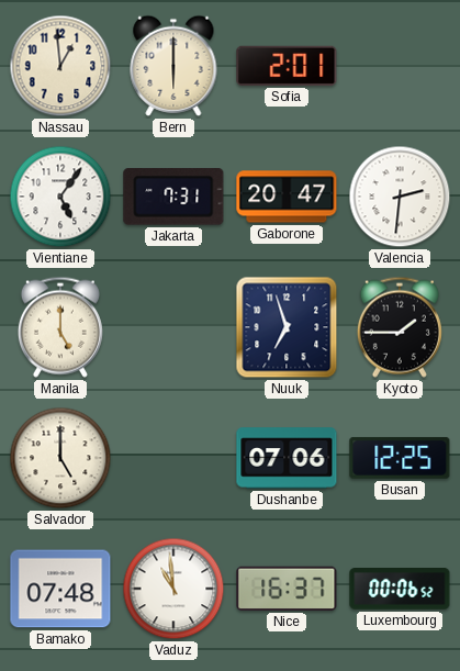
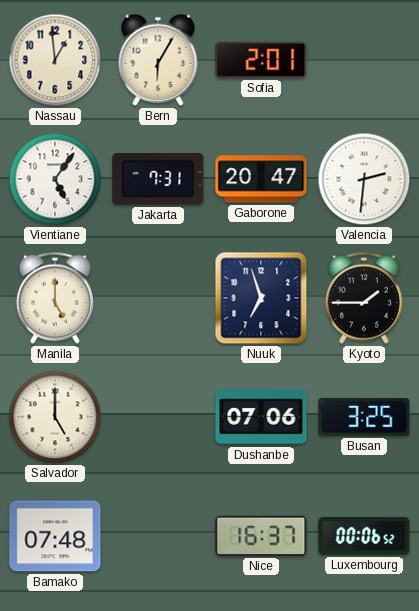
Bern: 6:00 -> 6:05 (158, 60)
Busan: 12:25 -> 3:25 (364, 417)
Vaduz: 10:59 -> none (173, 589)
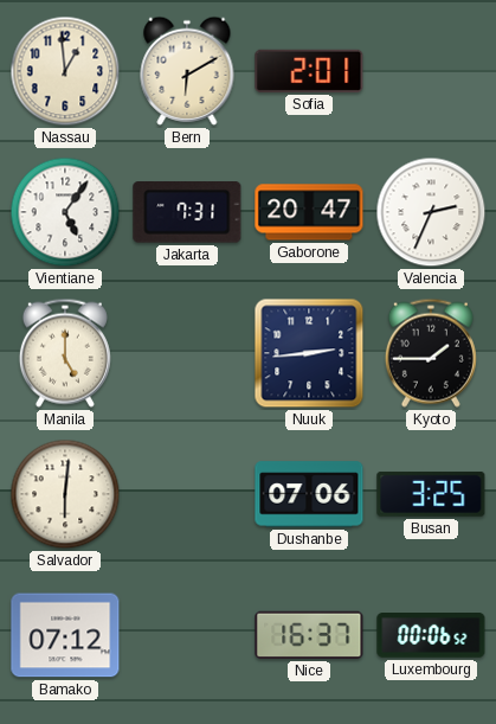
Bern: 6:05 -> 6:10 (187, 71)
Valencia: 2:31 -> 2:34 (431, 212)
Nuuk: 6:57 -> 2:44 (309, 353)
Salvador: 5:00 -> 6:01 (65, 494)
Bamako: 07:48 -> 07:12 (65, 635)
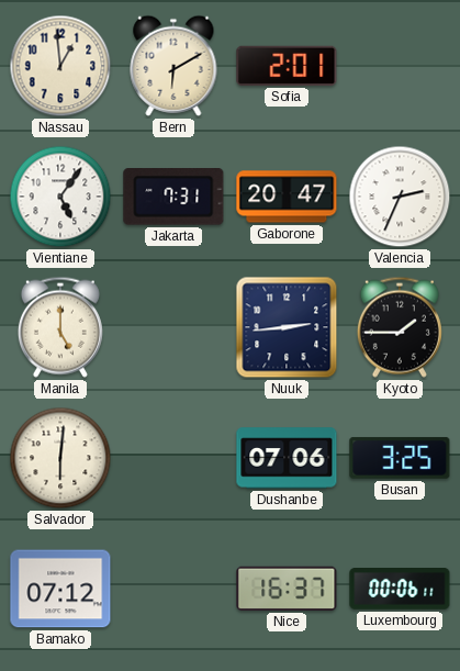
Luxembourg: 00:06:52 -> 00:06:11 (400, 590)
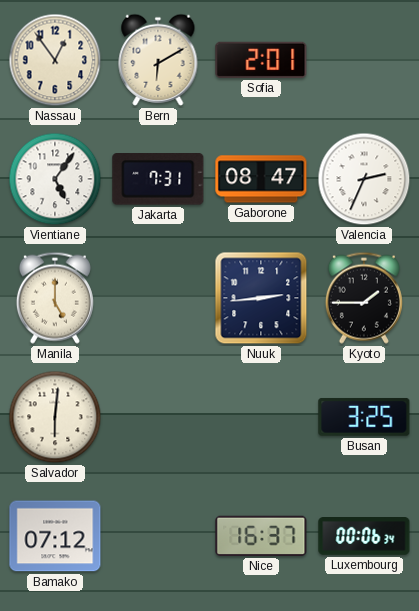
Nassau: 12:59 -> 12:54 (55, 60)
Gaborone: 20:47 -> 08:47 (261, 179)
Dushanbe: 07:06 -> none (287, 458)
Luxembourg: 00:06:11 -> 00:06:34 (364, 537)
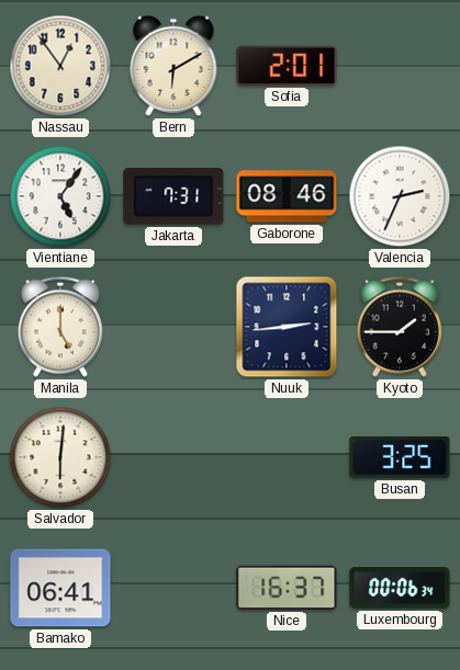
Gaborone: 08:47 -> 08:46 (287, 196)
Bamako: 07:12 -> 06:41 (60, 588)
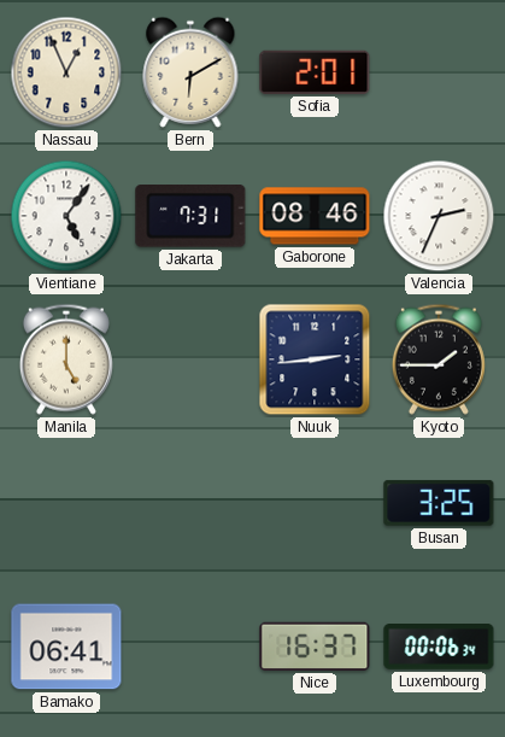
Nassau: 12:54 -> 12:56 (66, 72)
Salvador: 6:01 -> none (60, 457)
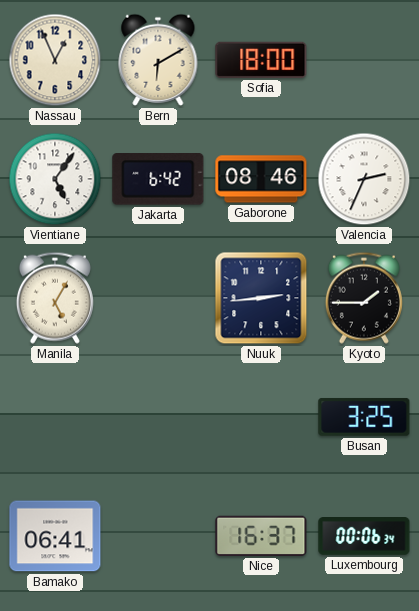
Sofia: 2:01 -> 18:00 (261, 60)
Jakarta: 7:31 -> 6:42 (158, 179)
Manila: 5:00 -> 5:05 (55, 298)
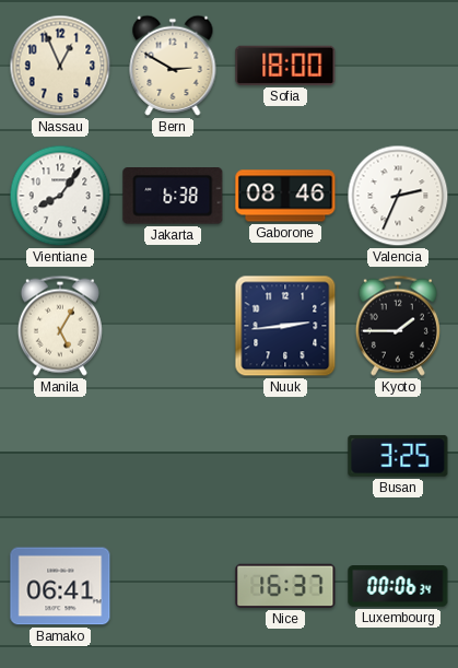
Bern: 6:10 -> 2:50 (173, 66)
Vientiane: 5:06 -> 8:06 (60, 196)
Jakarta: 6:42 -> 6:38 (173, 196)
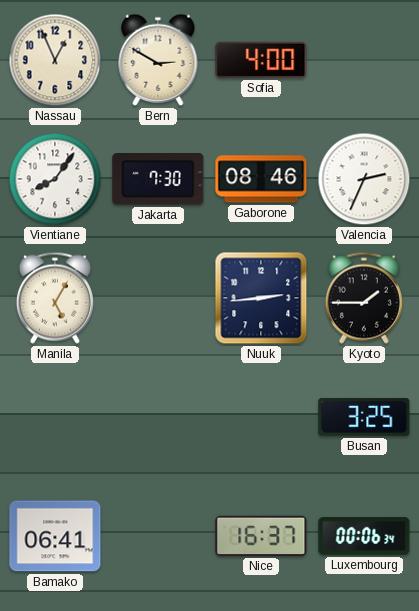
Sofia: 18:00 -> 4:00 (261, 60)
Jakarta: 6:38 -> 7:30 (158, 179)
